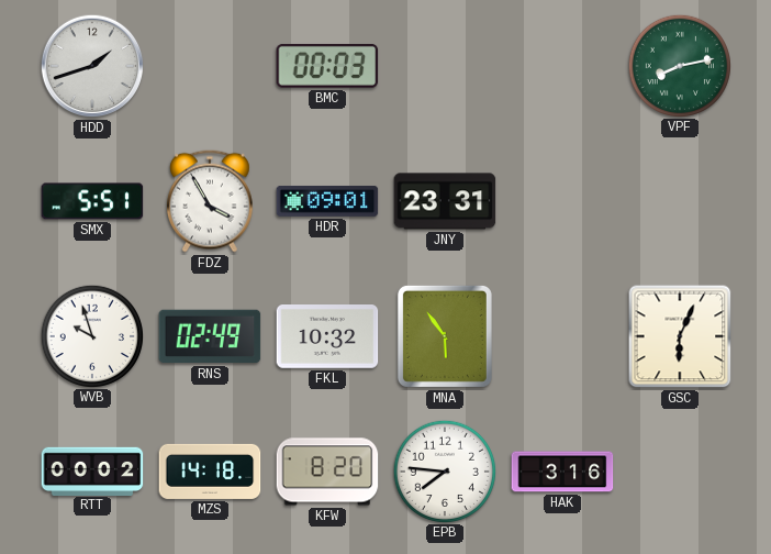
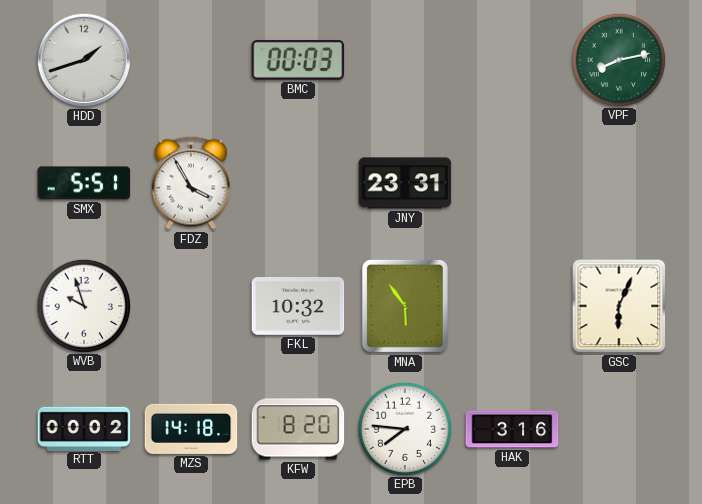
HDR: 09:01 -> none (327, 201)
RNS: 02:49 -> none (210, 336)
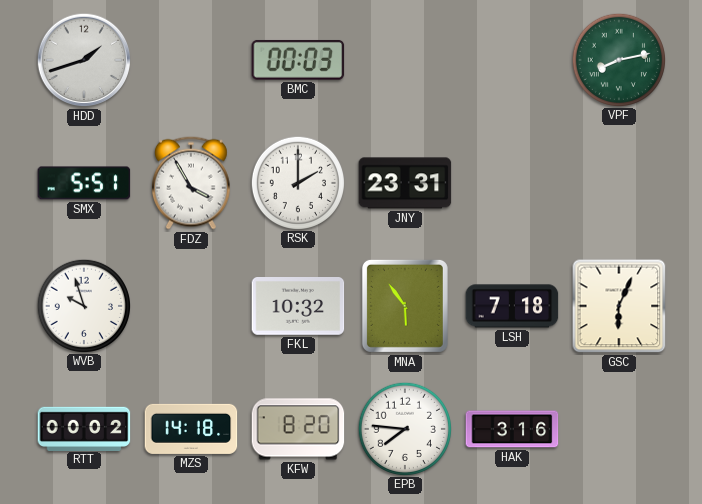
RSK: none -> 2:00 (297, 182)
LSH: none -> 7:18 (512, 306)
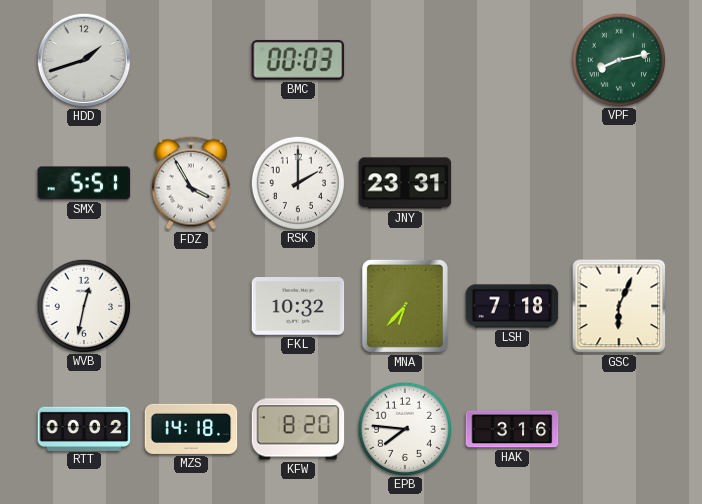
WVB: 9:57 -> 12:32 (83, 305)
MNA: 5:54 -> 6:37 (405, 306)
